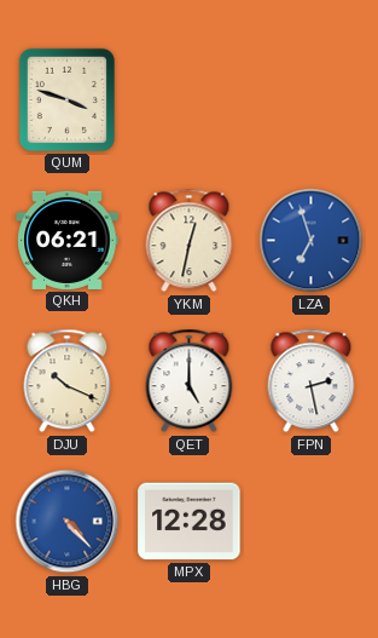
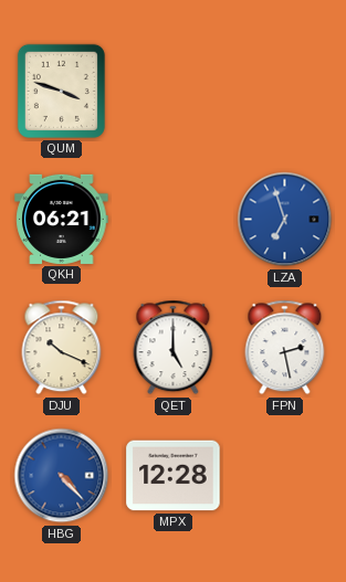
YKM: 12:32 -> none (190, 241)
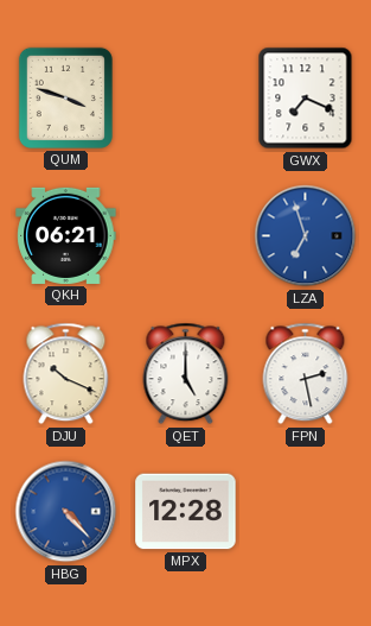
GWX: none -> 7:19 (306, 99)
